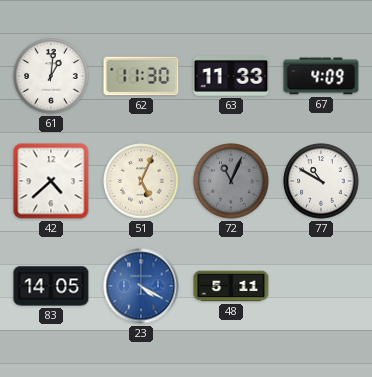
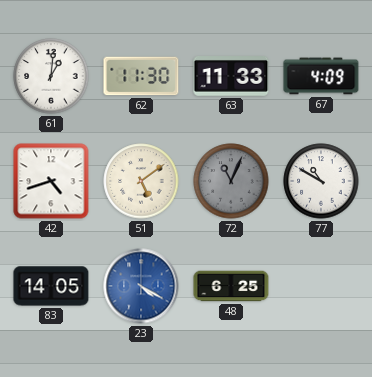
42: 4:38 -> 4:42 (51, 181)
51: 5:04 -> 5:09 (141, 181)
48: 5:11 -> 6:25 (231, 286)
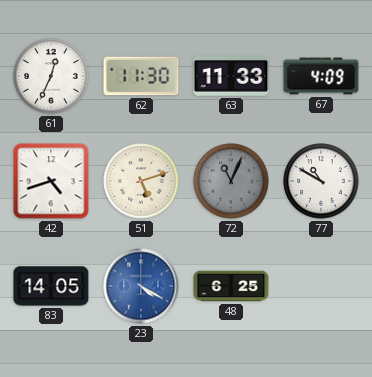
61: 1:01 -> 12:34 (51, 76)
51: 5:09 -> 5:12 (141, 181)
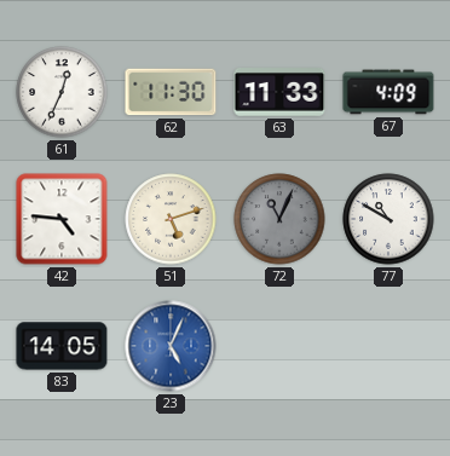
42: 4:42 -> 4:46 (62, 219)
23: 4:20 -> 5:04 (171, 346)
48: 6:25 -> none (231, 286)
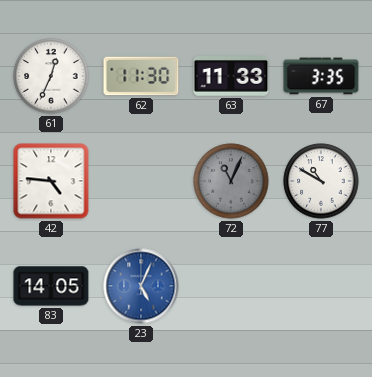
67: 4:09 -> 3:35 (321, 76)
51: 5:12 -> none (171, 219)
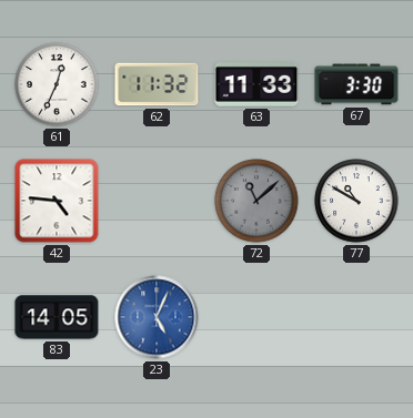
62: 11:30 -> 11:32 (157, 84)
67: 3:35 -> 3:30 (356, 84)
72: 11:04 -> 11:08 (256, 201)
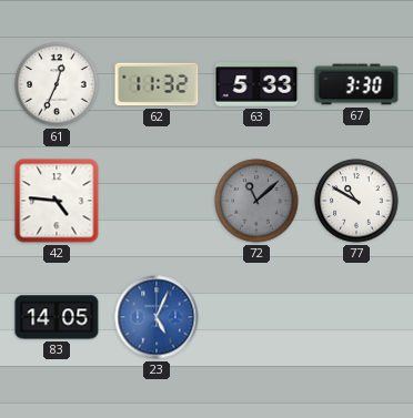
63: 11:33 -> 5:33 (256, 85)
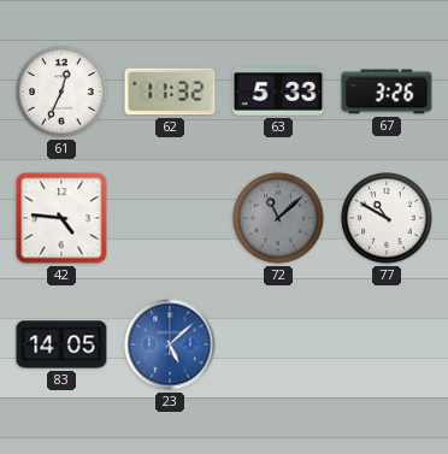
67: 3:30 -> 3:26 (387, 92)
23: 5:04 -> 5:08 (170, 344)
